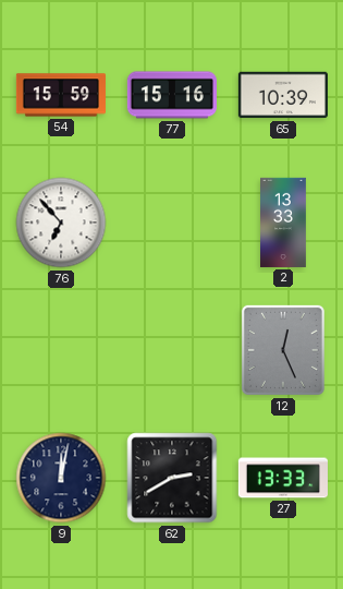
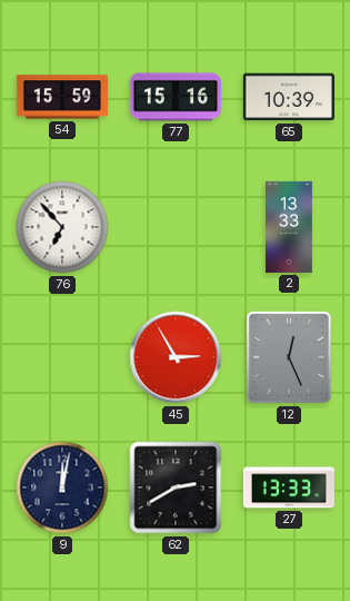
45: none -> 2:55 (176, 357)
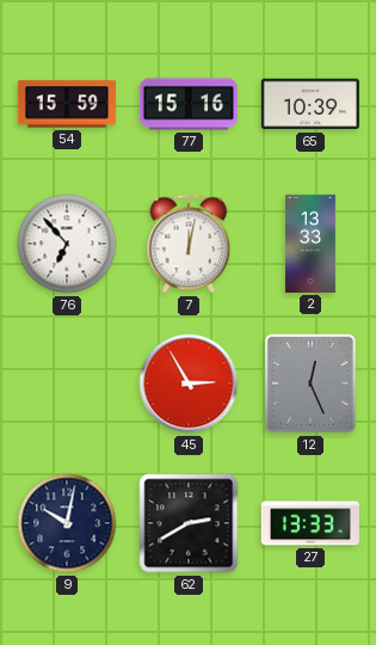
7: none -> 12:02 (189, 244)
9: 12:02 -> 10:02 (67, 523)
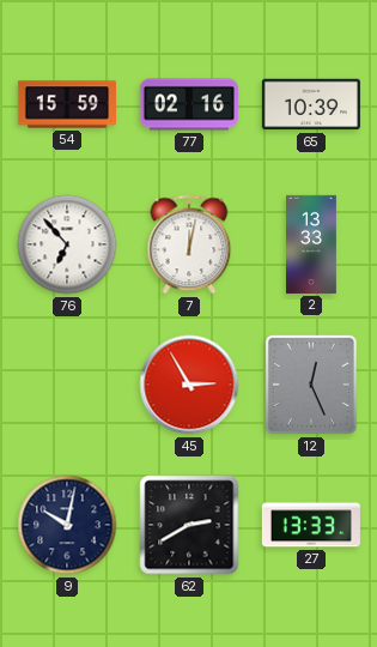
77: 15:16 -> 02:16 (189, 104)
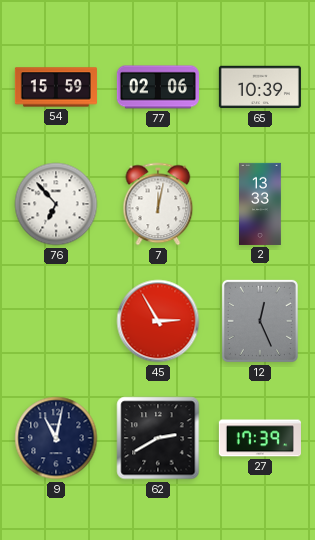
77: 02:16 -> 02:06 (158, 87)
9: 10:02 -> 11:02 (56, 438)
27: 13:33 -> 17:39 (260, 438)
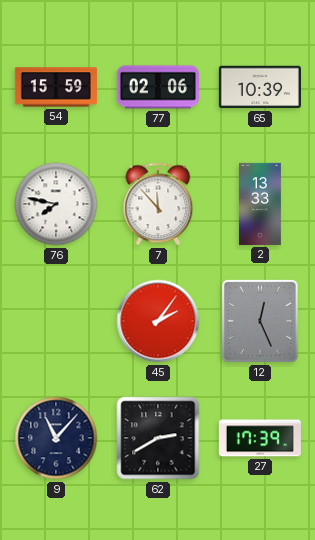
76: 6:53 -> 7:47 (56, 204)
7: 12:02 -> 11:53 (158, 204)
45: 2:55 -> 2:06 (158, 321)
9: 11:02 -> 11:07 (56, 438)
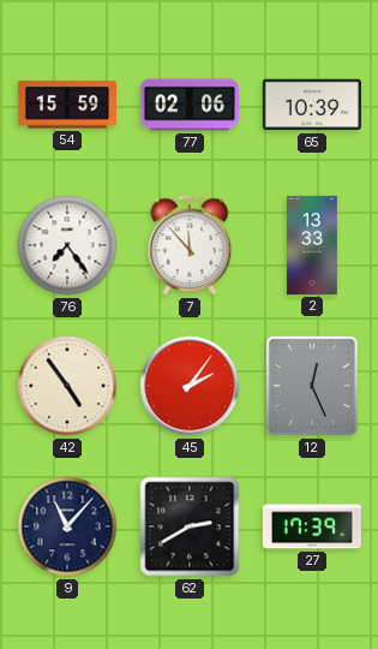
76: 7:47 -> 7:24 (67, 245)
42: none -> 4:54 (67, 386)
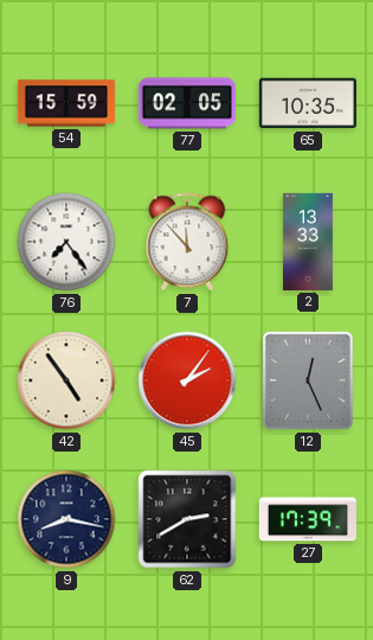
77: 02:06 -> 02:05 (187, 103)
65: 10:39 -> 10:35 (308, 103)
9: 11:07 -> 8:17 (66, 519)
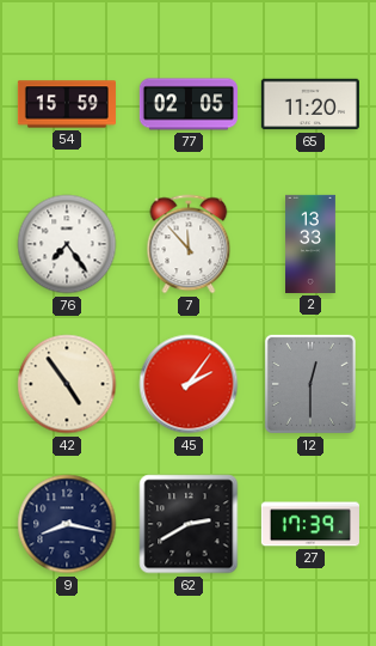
65: 10:35 -> 11:20 (310, 104)
12: 12:26 -> 12:30 (310, 384)
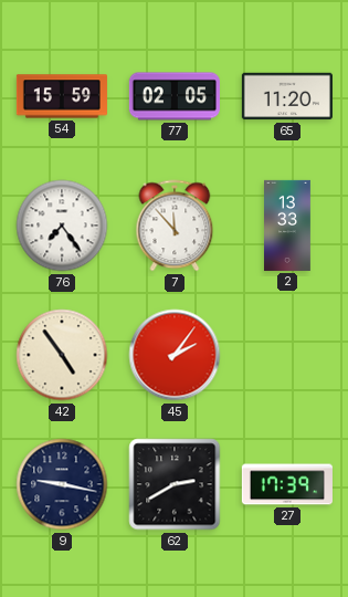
12: 12:30 -> none (310, 384)
9: 8:17 -> 9:17 (62, 484)
